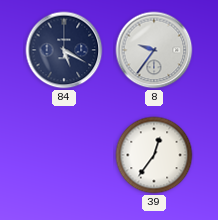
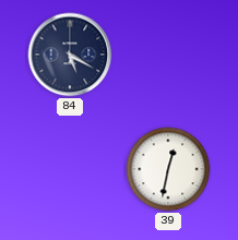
8: 9:36 -> none (154, 50)
39: 12:36 -> 12:32 (168, 169)
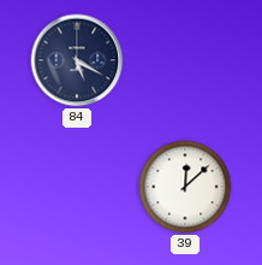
39: 12:32 -> 12:08 (185, 187)
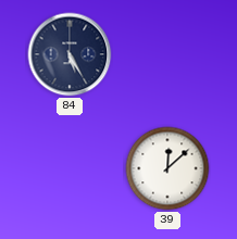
84: 5:20 -> 5:25 (70, 54)
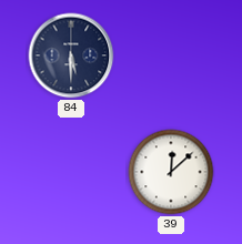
84: 5:25 -> 5:30 (71, 55)
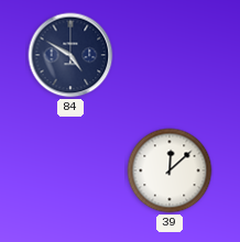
84: 5:30 -> 4:50 (70, 55)
